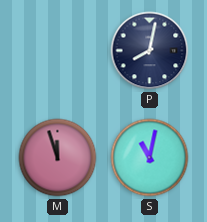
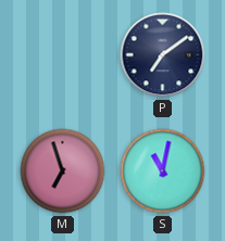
P: 8:02 -> 7:09 (163, 55)
M: 11:57 -> 6:57 (63, 172)
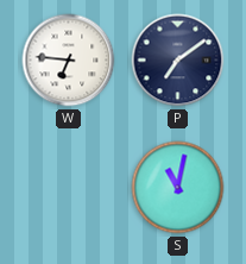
W: none -> 6:46 (69, 61)
M: 6:57 -> none (63, 172)
